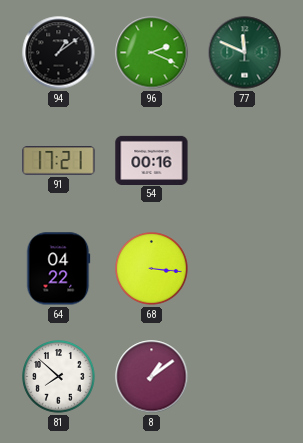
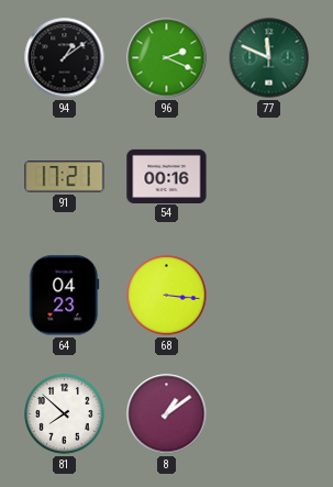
64: 04:22 -> 04:23 (65, 296)
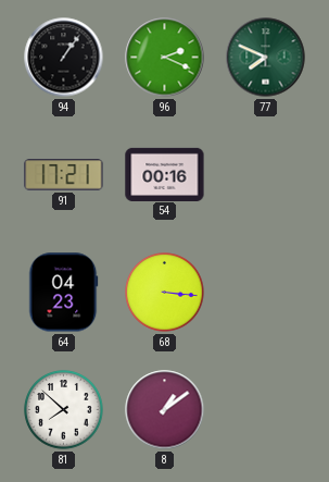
94: 1:09 -> 1:06 (64, 58)
77: 11:49 -> 7:49 (266, 58)
